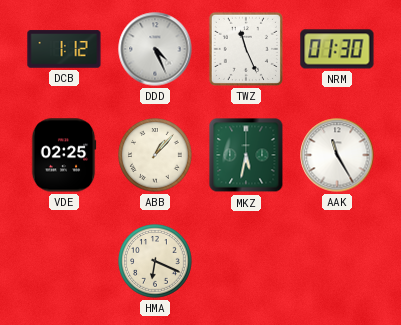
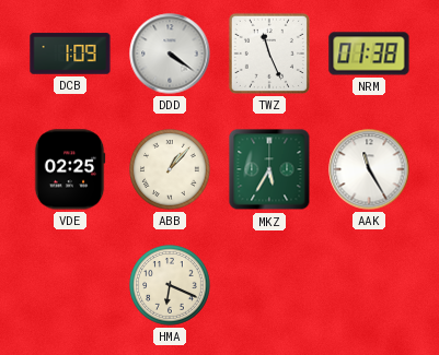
DCB: 1:12 -> 1:09 (70, 54)
DDD: 4:26 -> 4:21 (170, 54)
NRM: 01:30 -> 01:38 (369, 54)
MKZ: 5:32 -> 5:35 (269, 169)
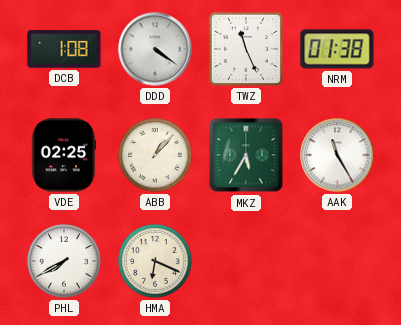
DCB: 1:09 -> 1:08 (64, 49)
PHL: none -> 7:40 (64, 261)
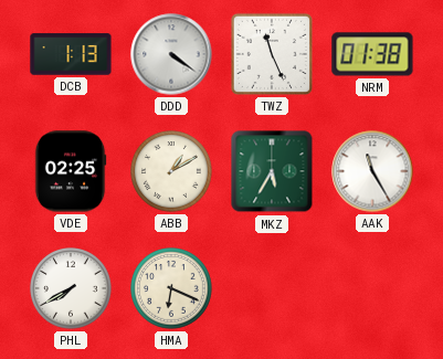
DCB: 1:08 -> 1:13 (71, 54)
ABB: 1:07 -> 1:10 (171, 171)
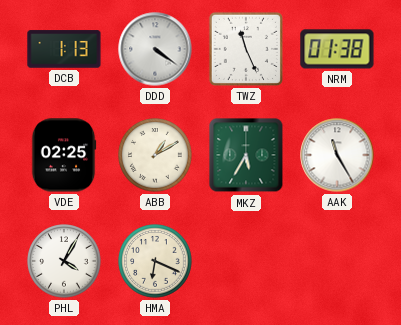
PHL: 7:40 -> 4:05 (64, 261)
